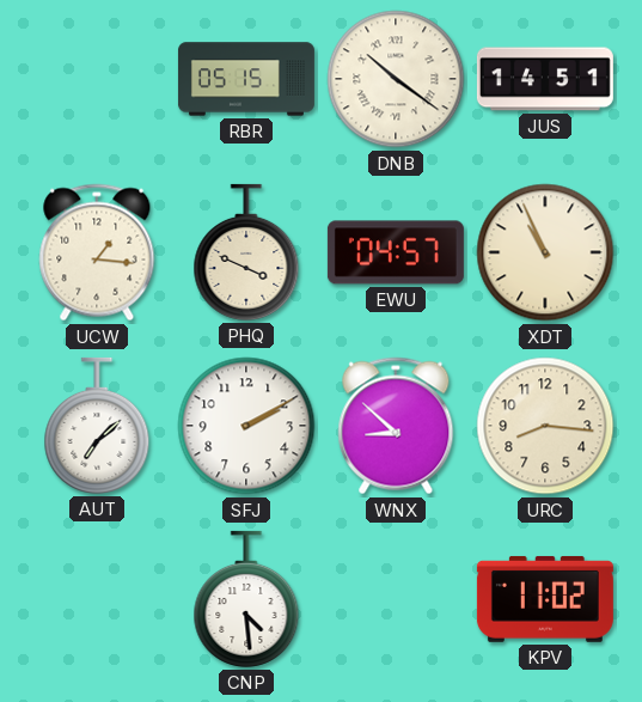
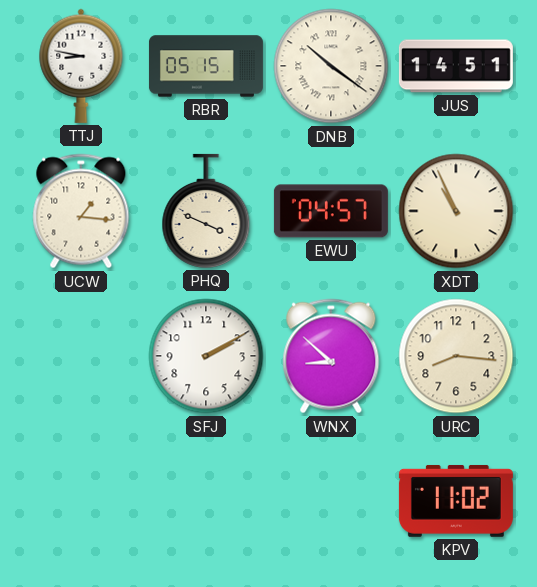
TTJ: none -> 8:47 (81, 66)
AUT: 7:08 -> none (97, 426)
CNP: 4:29 -> none (246, 599)
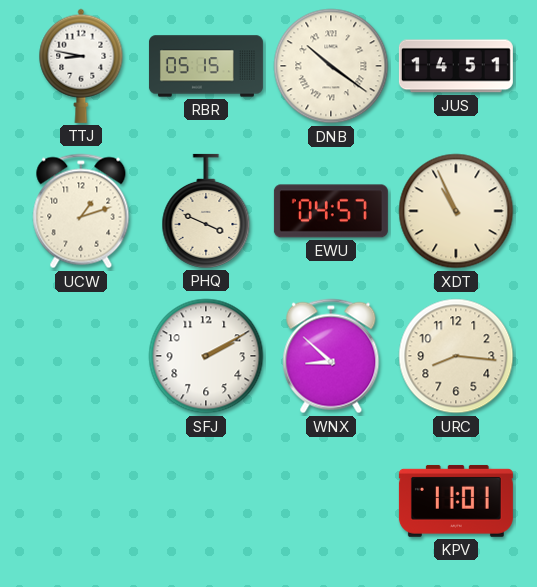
UCW: 1:16 -> 1:12 (81, 211)
KPV: 11:02 -> 11:01 (456, 501)
